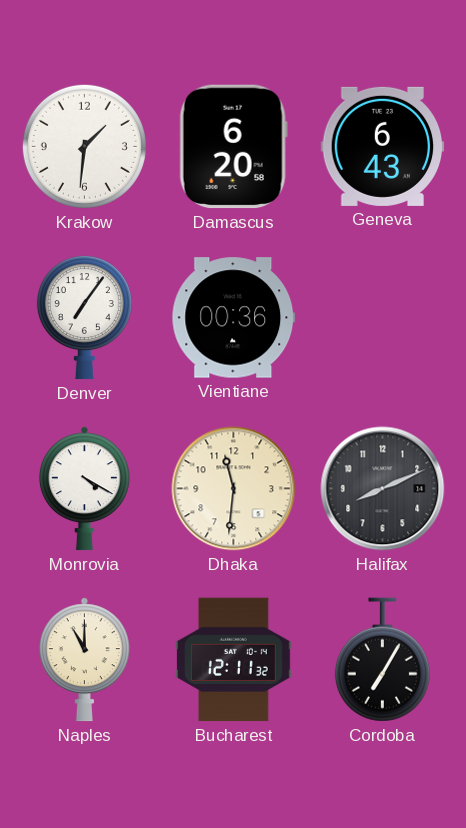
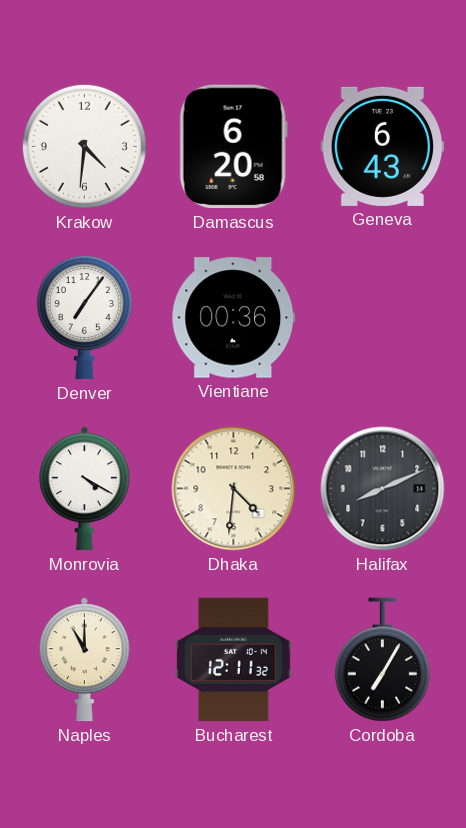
Krakow: 1:31 -> 4:31 (84, 146)
Dhaka: 11:31 -> 4:31 (234, 489)
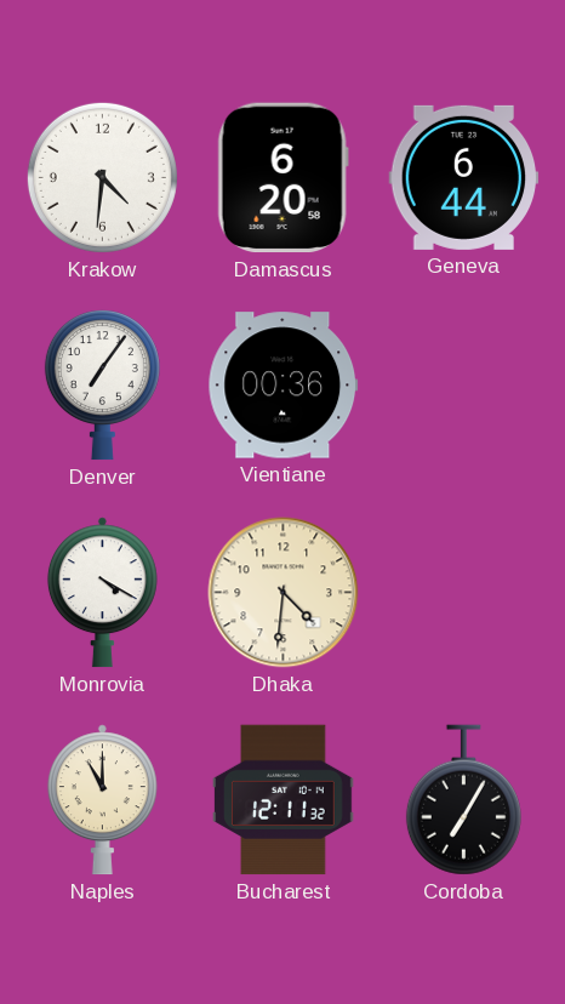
Geneva: 6:43 -> 6:44 (464, 177)
Halifax: 8:11 -> none (383, 489)
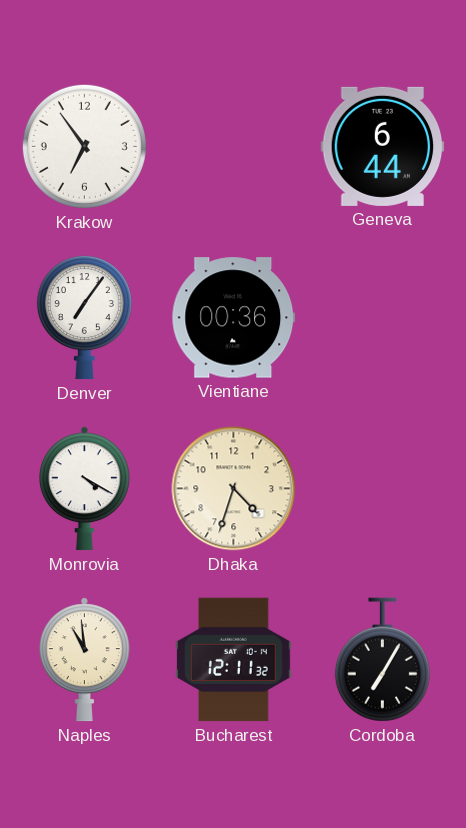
Krakow: 4:31 -> 6:54 (84, 146)
Damascus: 6:20 -> none (282, 178)
Dhaka: 4:31 -> 4:33 (234, 489)
Naples: 11:00 -> 10:59 (84, 660)
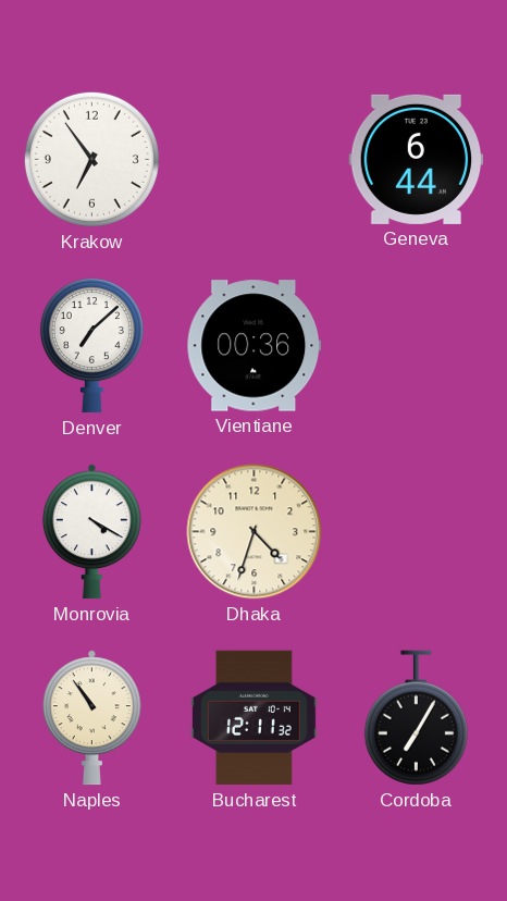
Denver: 7:06 -> 7:08 (91, 346)
Naples: 10:59 -> 10:54 (91, 718)
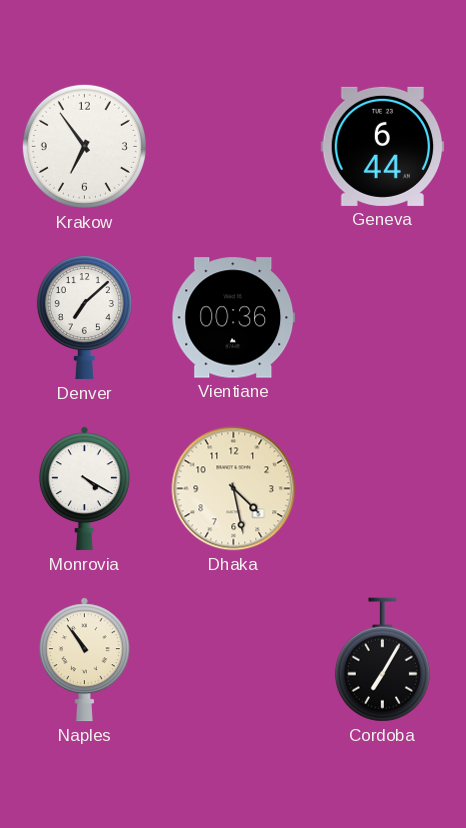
Dhaka: 4:33 -> 4:28 (234, 489)
Bucharest: 12:11 -> none (255, 718)
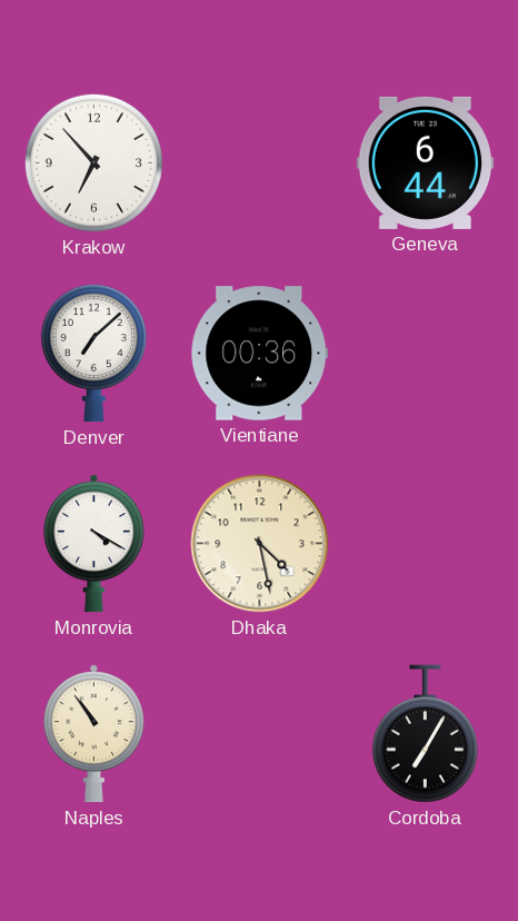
Krakow: 6:54 -> 6:53 (93, 162)
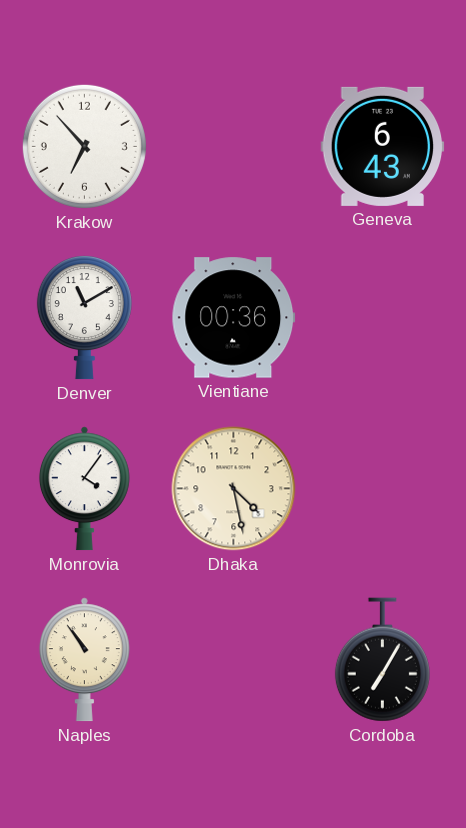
Geneva: 6:44 -> 6:43 (383, 146)
Denver: 7:08 -> 11:10 (84, 318)
Monrovia: 4:20 -> 4:06 (84, 489)
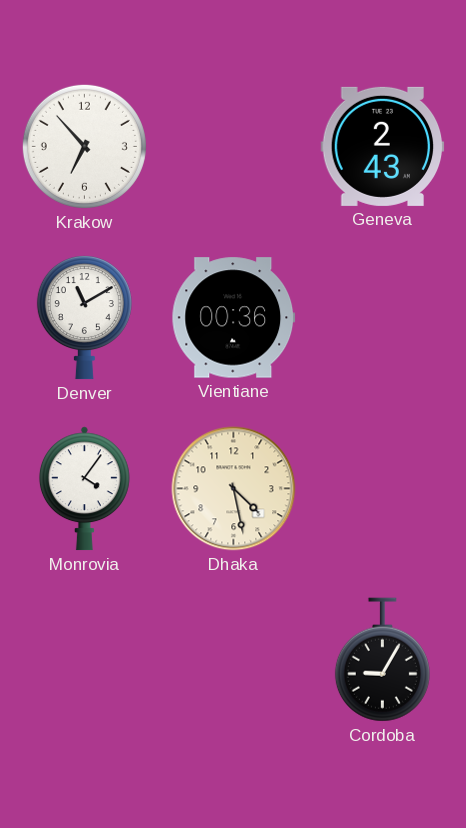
Geneva: 6:43 -> 2:43 (383, 146)
Naples: 10:54 -> none (84, 660)
Cordoba: 7:05 -> 9:05 (382, 660)
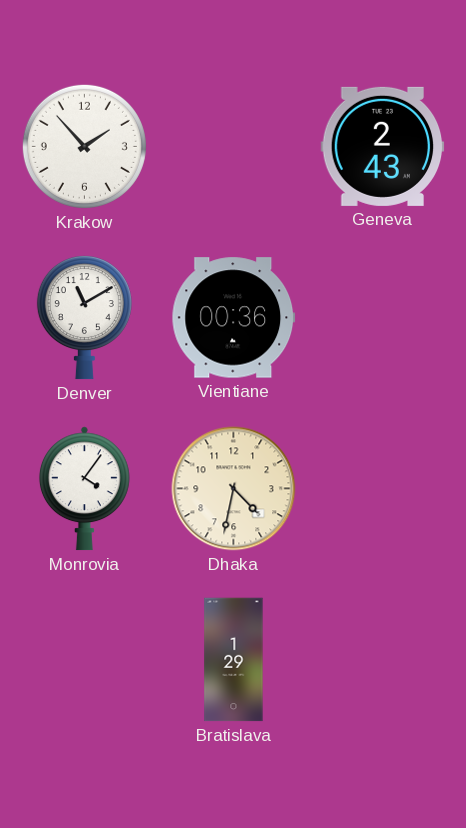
Krakow: 6:53 -> 1:53 (84, 146)
Dhaka: 4:28 -> 4:32 (234, 489)
Bratislava: none -> 1:29 (234, 660)
Cordoba: 9:05 -> none (382, 660)
